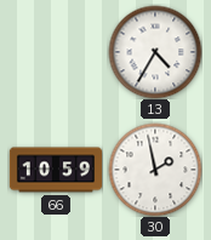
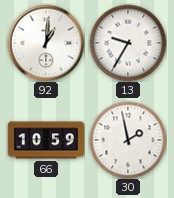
92: none -> 1:01 (46, 43)
13: 4:35 -> 9:35 (128, 43)
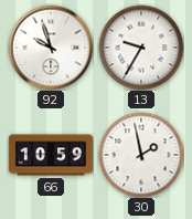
92: 1:01 -> 9:57 (51, 48)
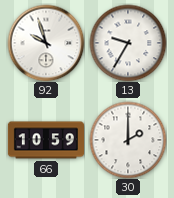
30: 1:58 -> 2:00 (128, 140)
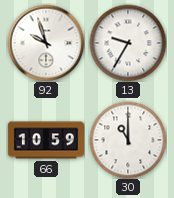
30: 2:00 -> 11:00 (128, 140)
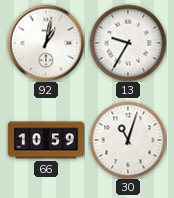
92: 9:57 -> 1:02 (46, 43)
30: 11:00 -> 11:03 (128, 140)
